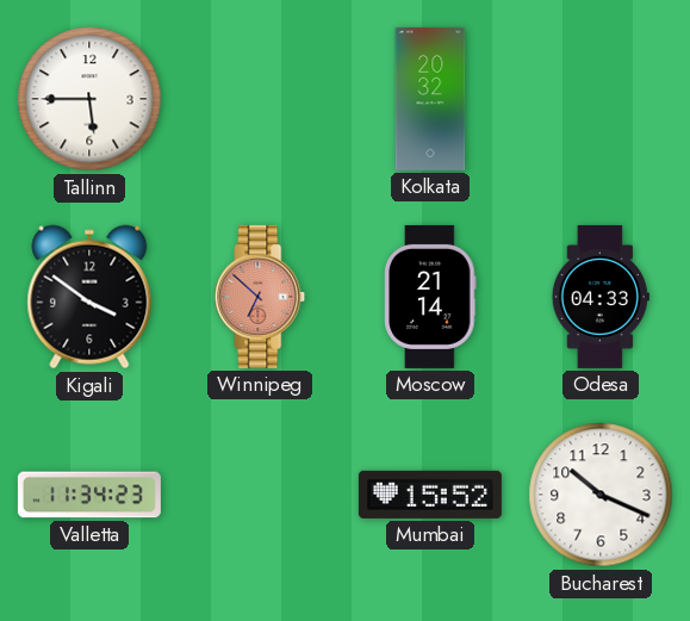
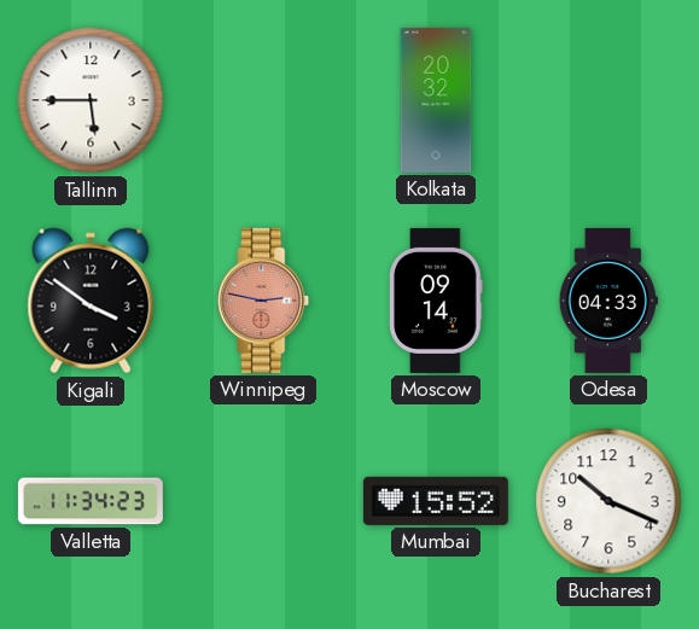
Winnipeg: 6:52 -> 2:47 (263, 301)
Moscow: 21:14 -> 09:14 (436, 301)
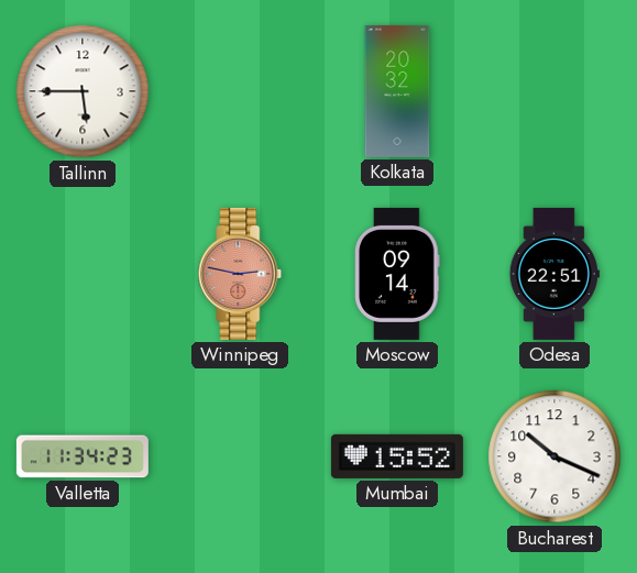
Kigali: 3:51 -> none (91, 301)
Odesa: 04:33 -> 22:51 (554, 274)
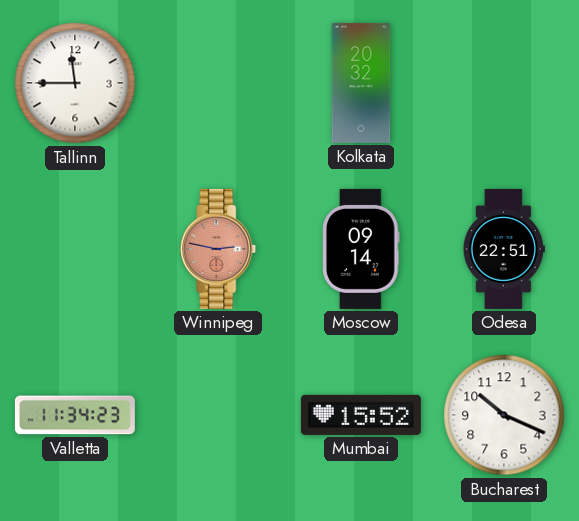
Tallinn: 5:45 -> 11:45 (75, 83)
